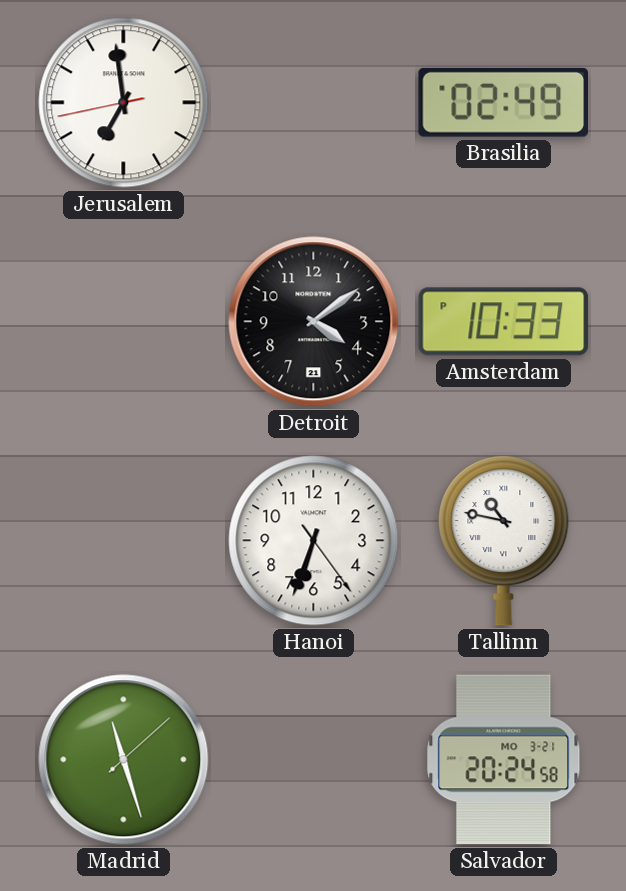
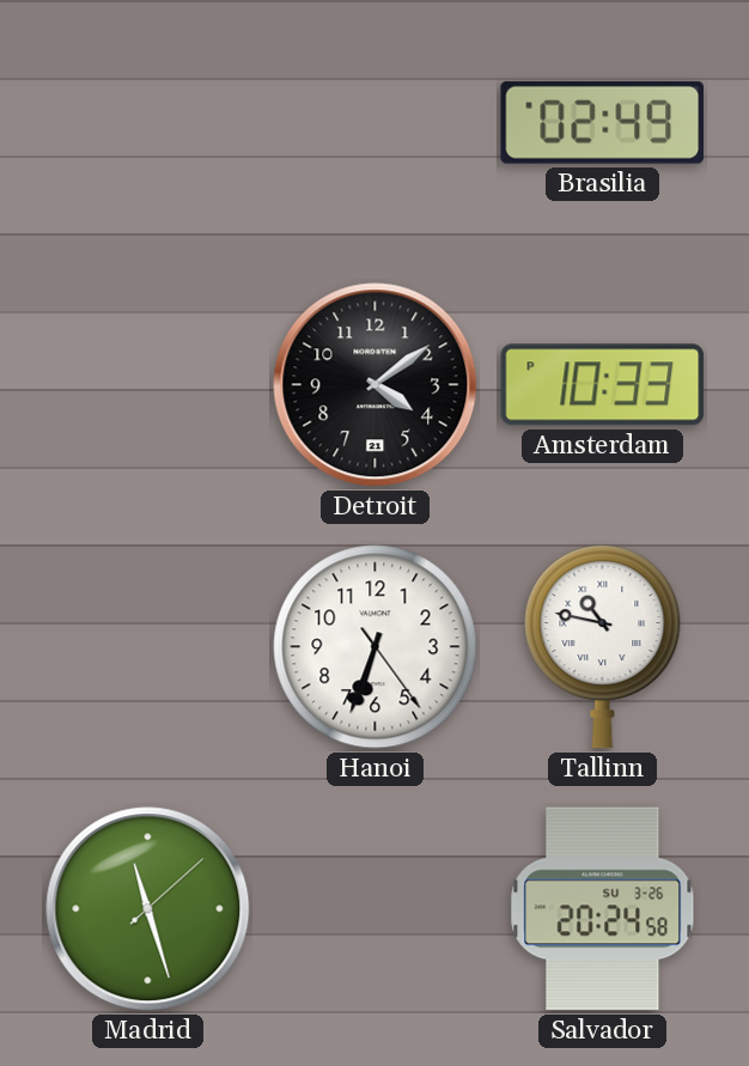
Jerusalem: 6:58 -> none (124, 103)
Salvador date: MO 3-21 -> SU 3-26 (603, 909)
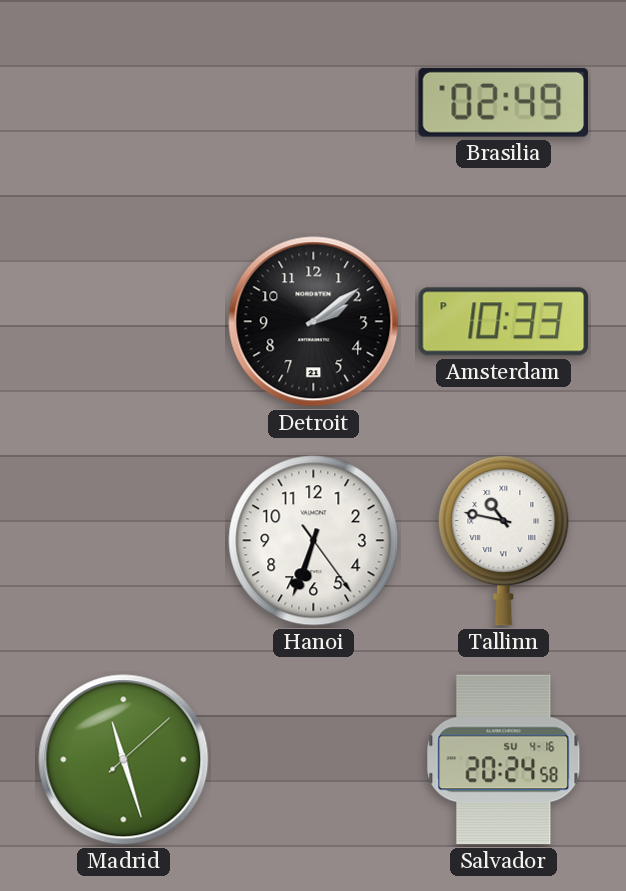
Detroit: 4:09 -> 2:09 (314, 322)
Salvador date: SU 3-26 -> SU 4-16 (504, 760)
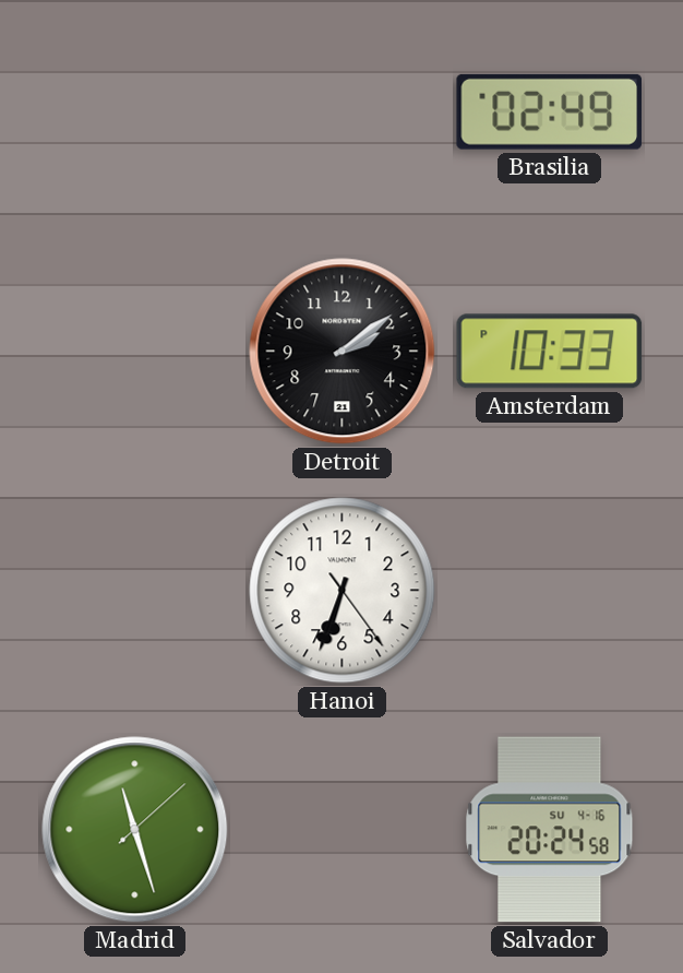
Tallinn: 10:47 -> none (504, 541)
